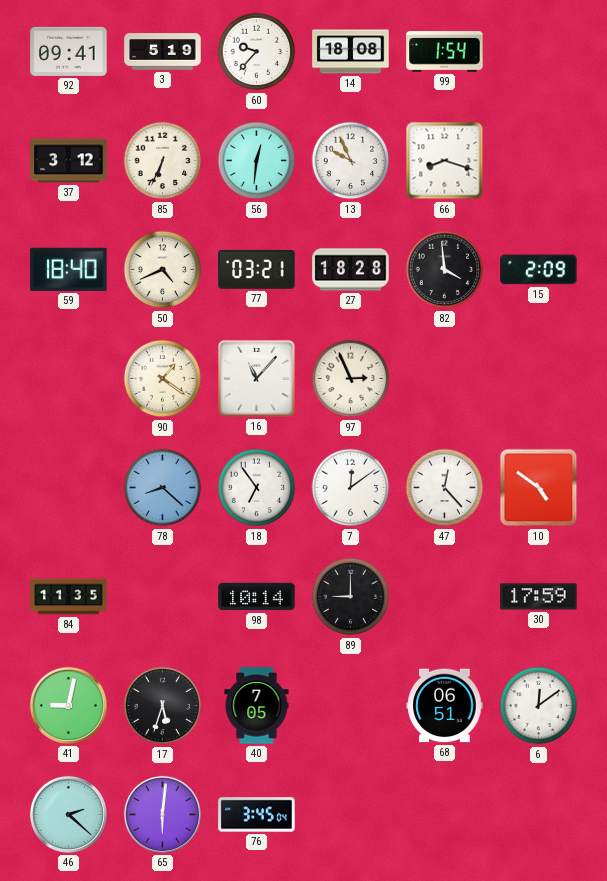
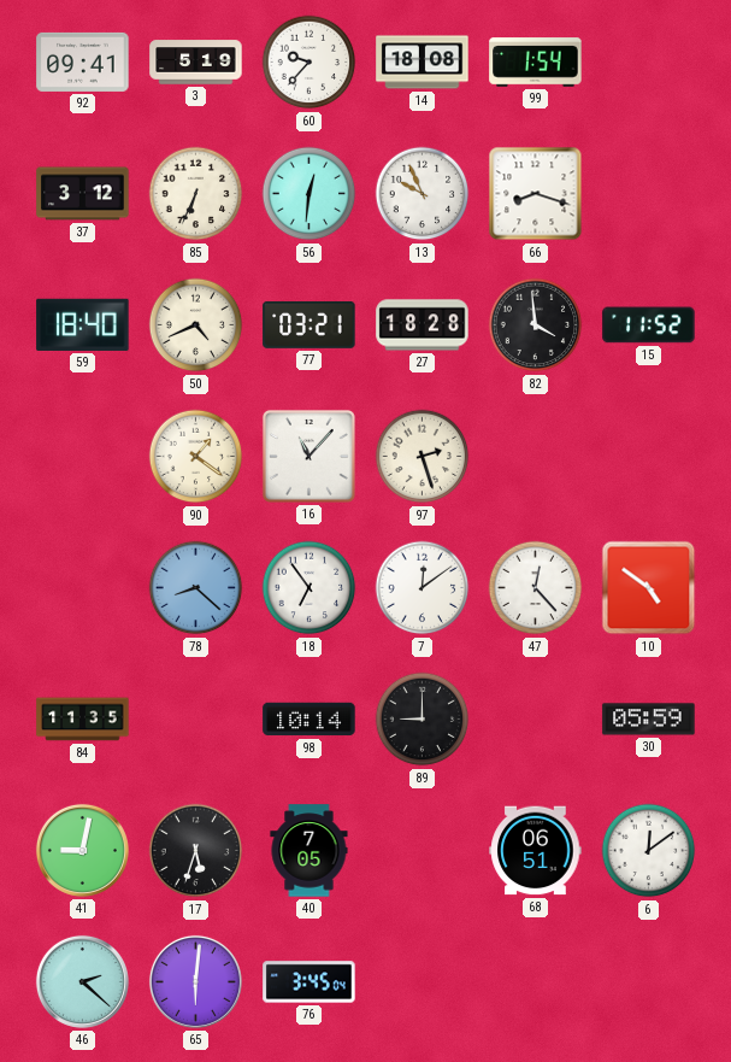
15: 2:09 -> 11:52 (649, 325)
97: 2:56 -> 2:27 (423, 457)
30: 17:59 -> 05:59 (649, 720)
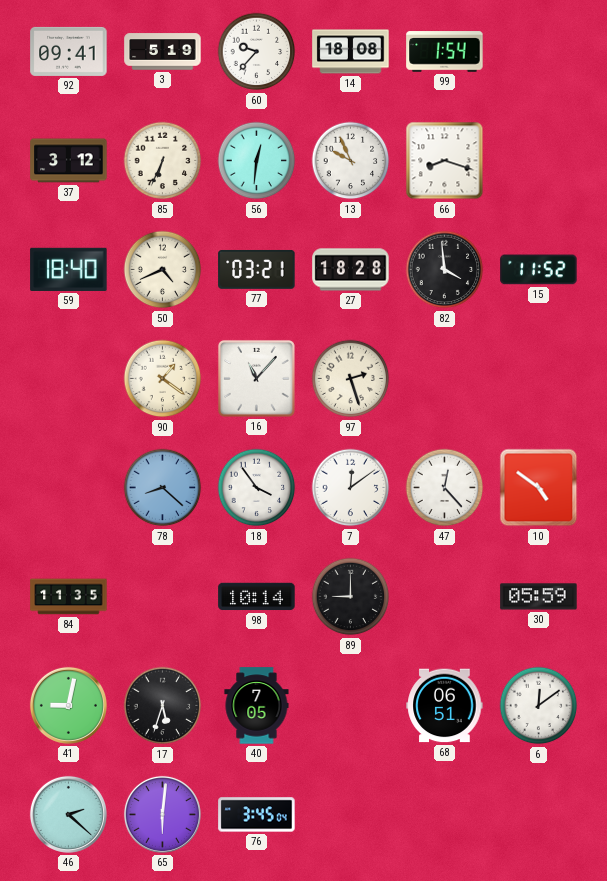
18: 6:54 -> 3:54 (257, 488)
